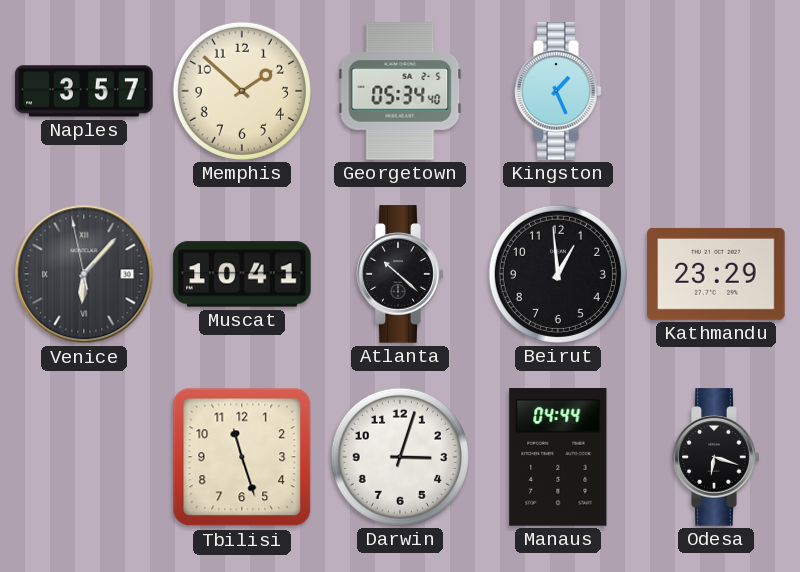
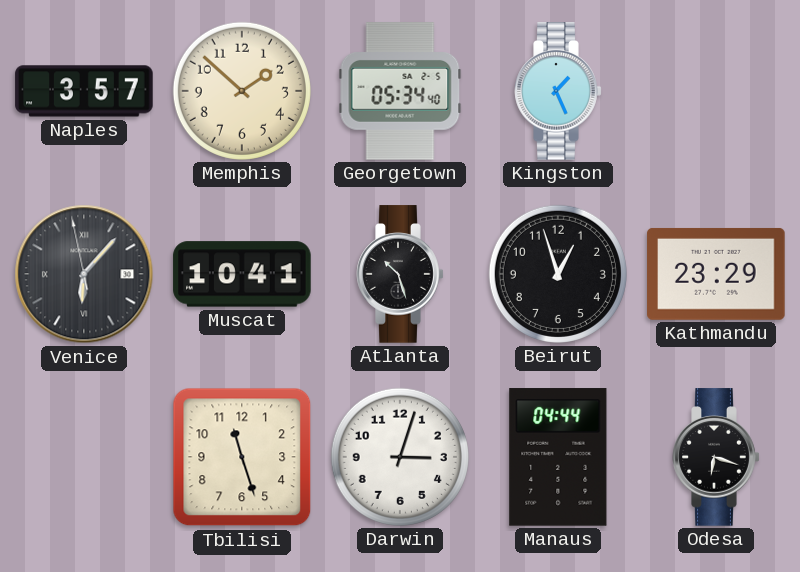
Atlanta: 10:22 -> 10:27 (400, 274)
Beirut: 12:59 -> 12:57 (558, 274)
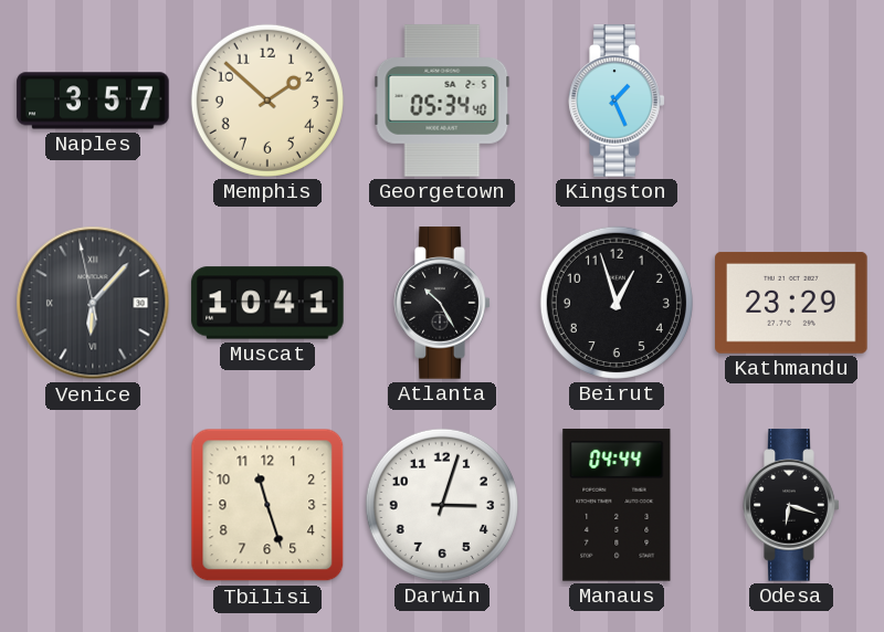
Atlanta: 10:27 -> 10:25 (442, 303)
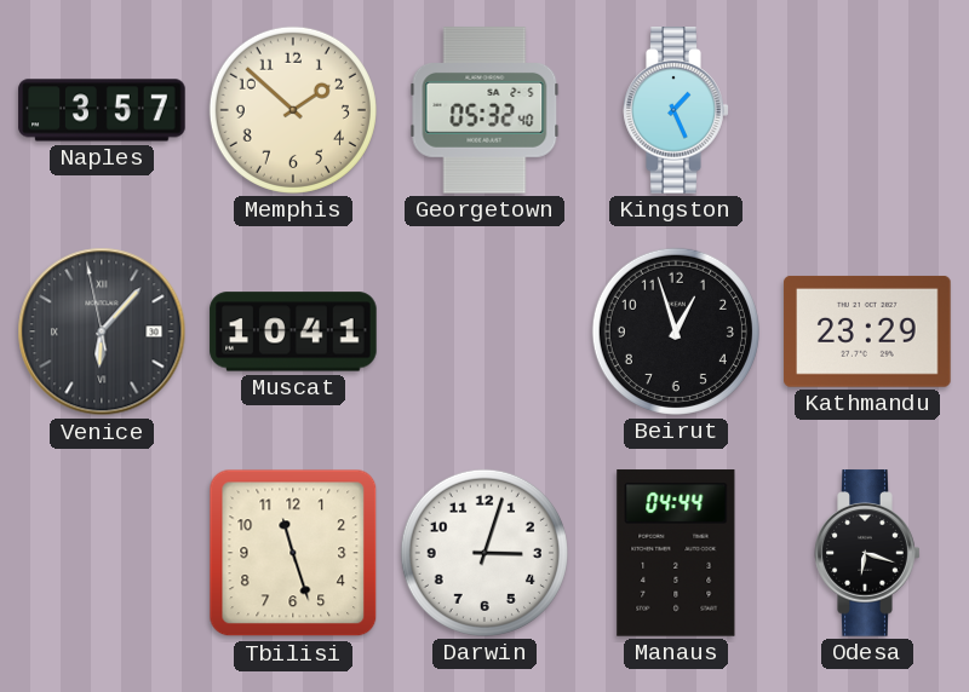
Georgetown: 05:34 -> 05:32 (484, 110)
Atlanta: 10:25 -> none (442, 303)
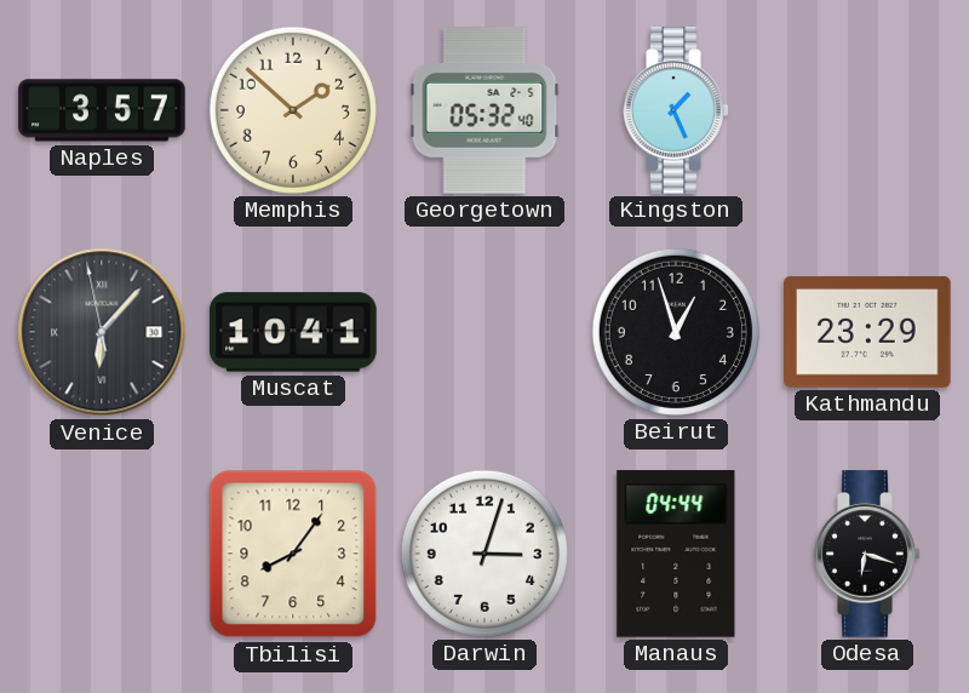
Tbilisi: 11:27 -> 8:06 (293, 554)
